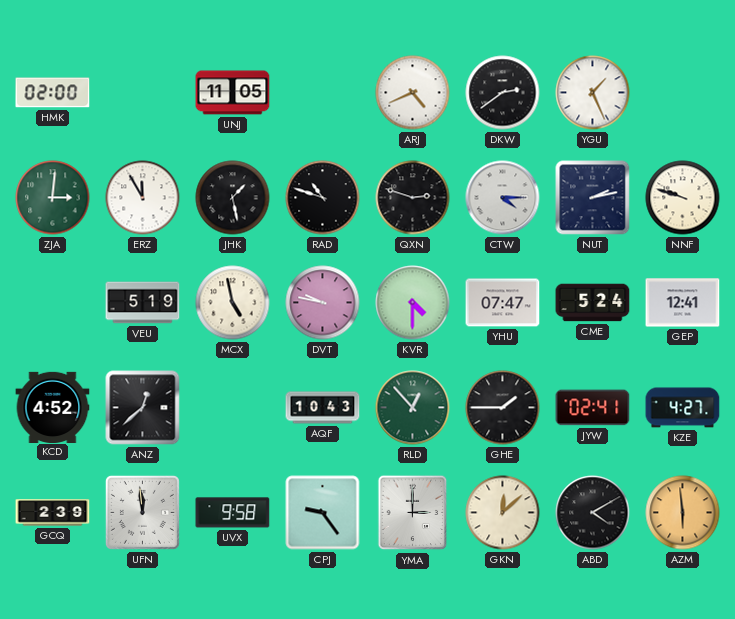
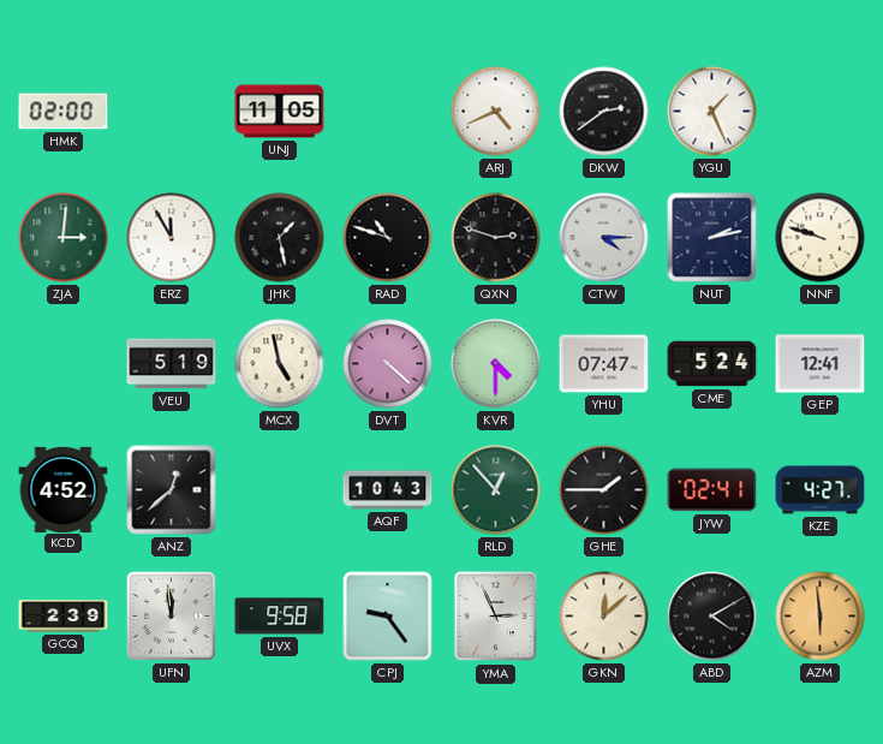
DVT: 9:47 -> 4:22 (388, 364)
YMA: 3:00 -> 2:56 (496, 617)
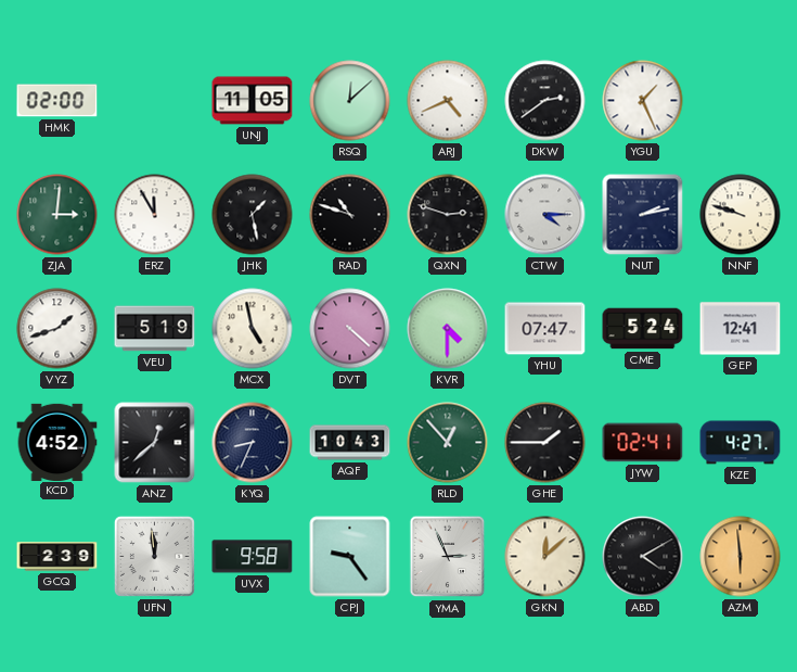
RSQ: none -> 12:08 (350, 101)
VYZ: none -> 1:42 (57, 329)
KYQ: none -> 8:34 (253, 443)
